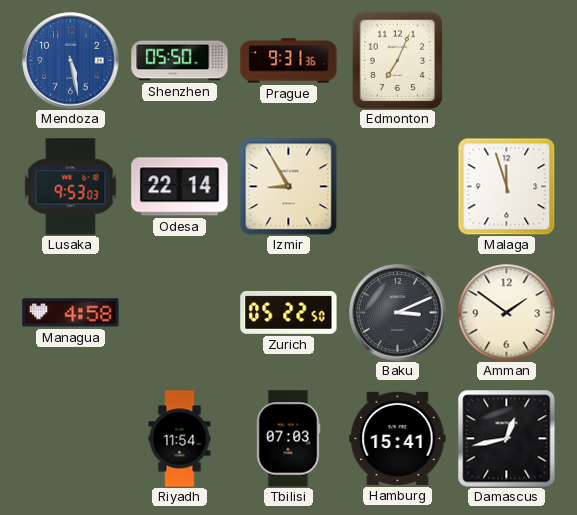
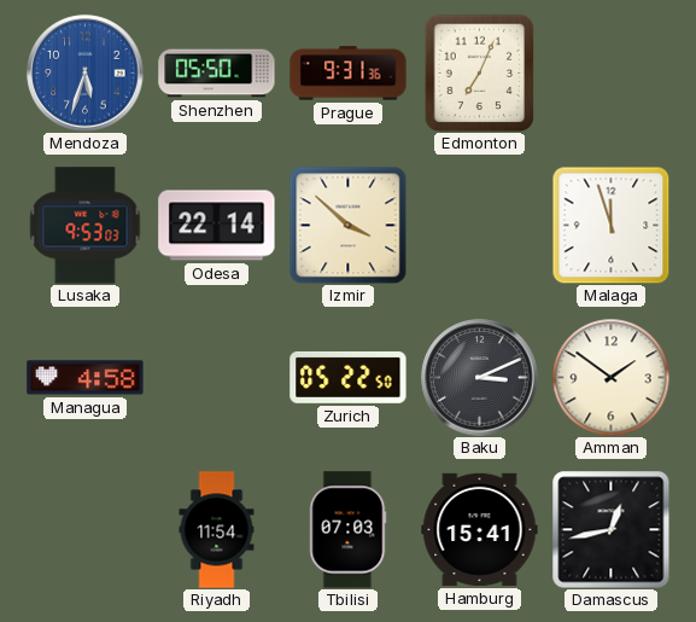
Mendoza: 5:28 -> 5:33 (86, 74)
Izmir: 8:55 -> 3:52 (347, 225)
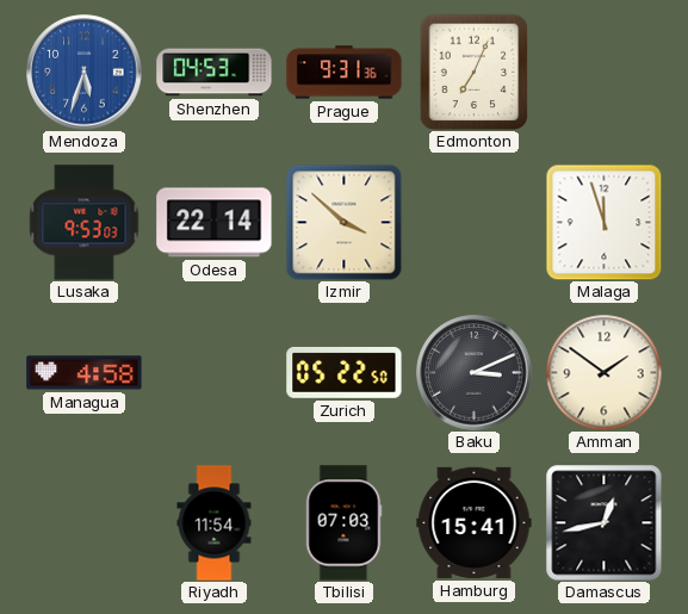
Shenzhen: 05:50 -> 04:53 (215, 73)
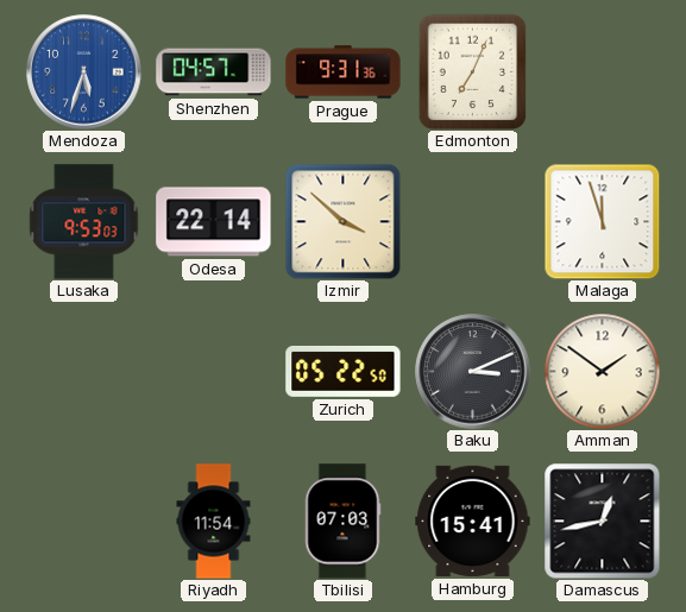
Shenzhen: 04:53 -> 04:57 (214, 72)
Managua: 4:58 -> none (85, 373)
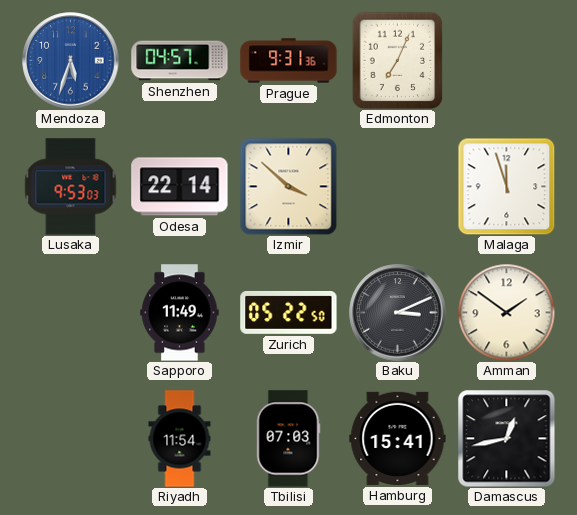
Sapporo: none -> 11:49 (180, 313)
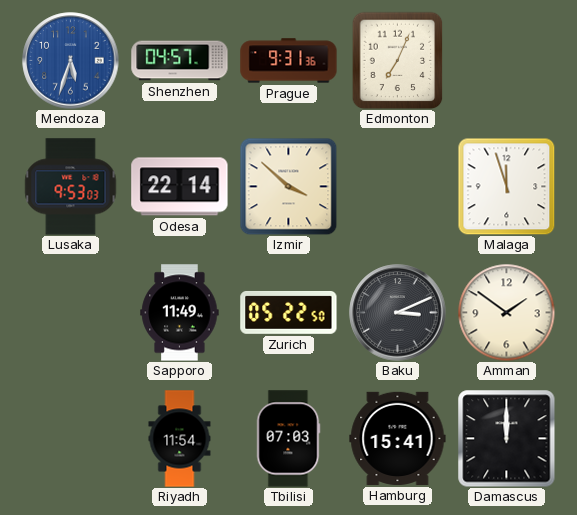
Damascus: 12:43 -> 12:00 (507, 439)
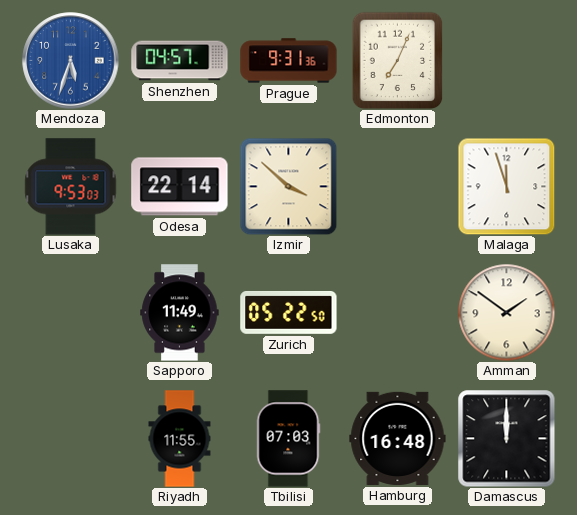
Baku: 3:11 -> none (398, 313)
Riyadh: 11:54 -> 11:55 (180, 439)
Hamburg: 15:41 -> 16:48 (398, 438)
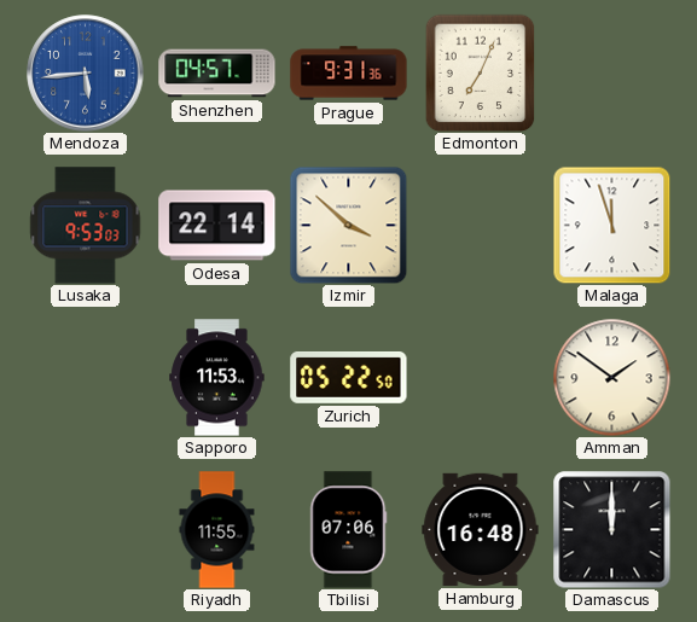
Mendoza: 5:33 -> 5:44 (86, 74)
Sapporo: 11:49 -> 11:53 (217, 378)
Tbilisi: 07:03 -> 07:06 (348, 530)
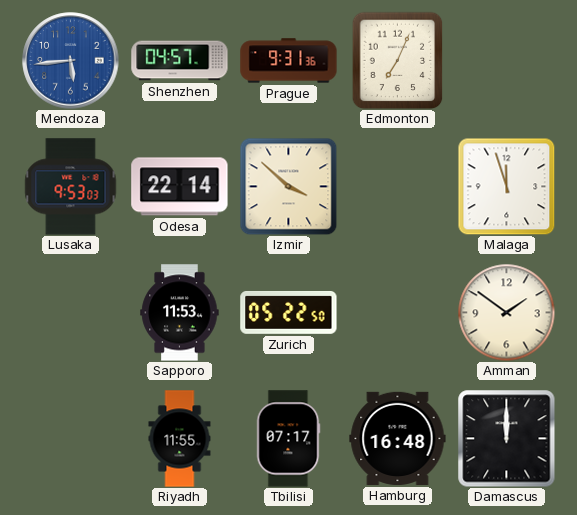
Tbilisi: 07:06 -> 07:17 (288, 439)
